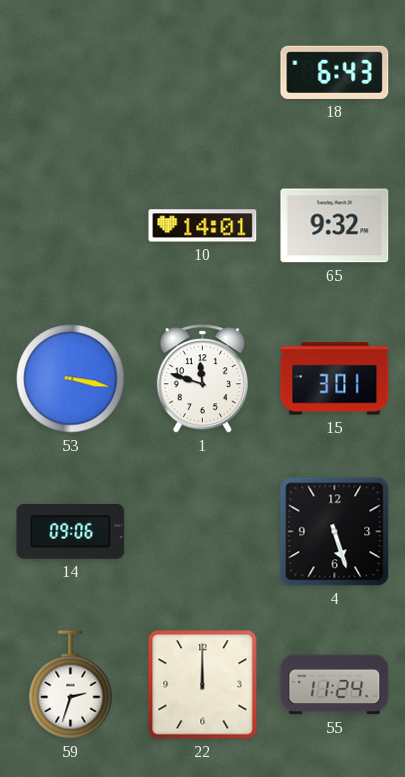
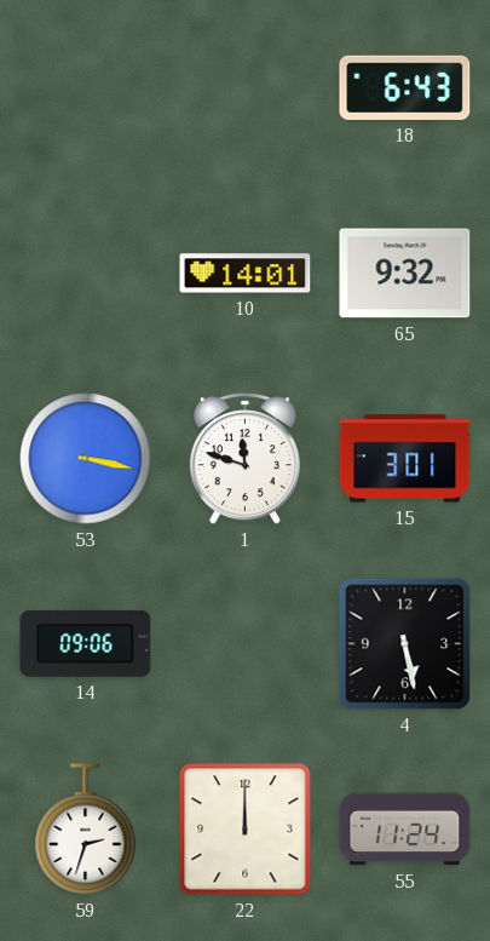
4: 5:27 -> 5:28 (405, 644)
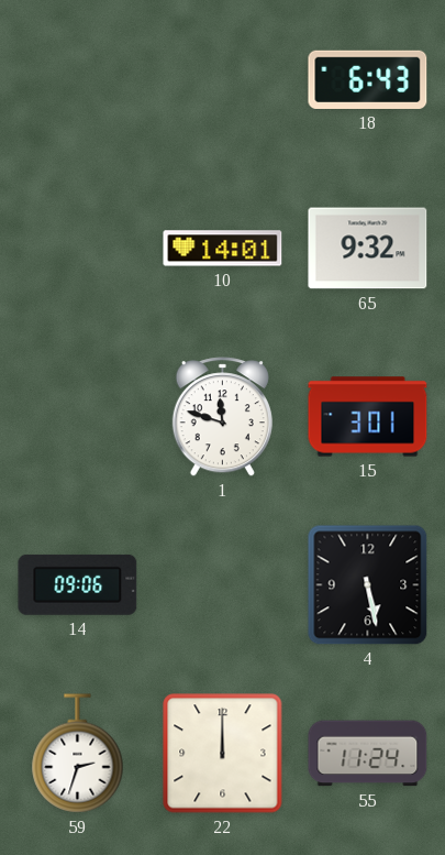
53: 3:17 -> none (86, 459)
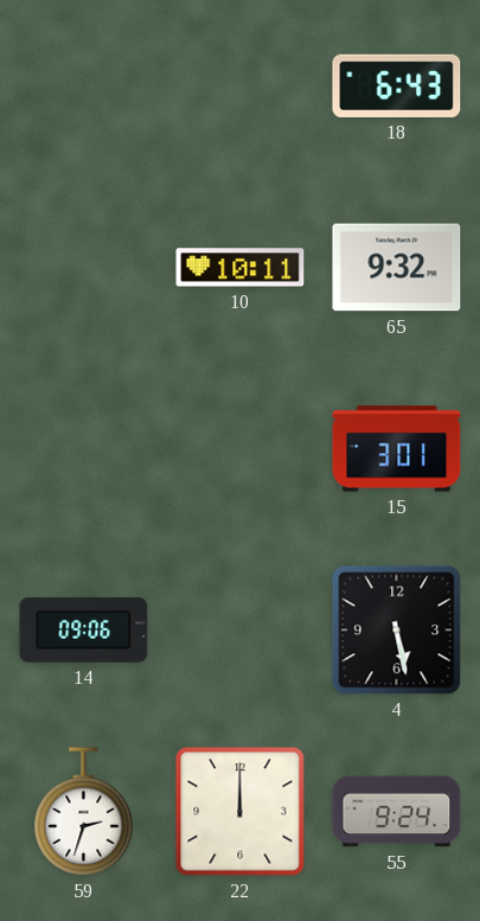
10: 14:01 -> 10:11 (241, 268)
1: 11:48 -> none (222, 417)
55: 11:24 -> 9:24 (397, 812)
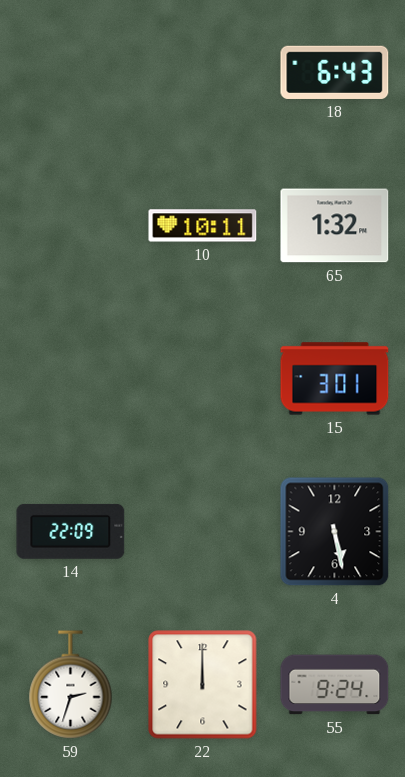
65: 9:32 -> 1:32 (335, 226)
14: 09:06 -> 22:09 (71, 531)
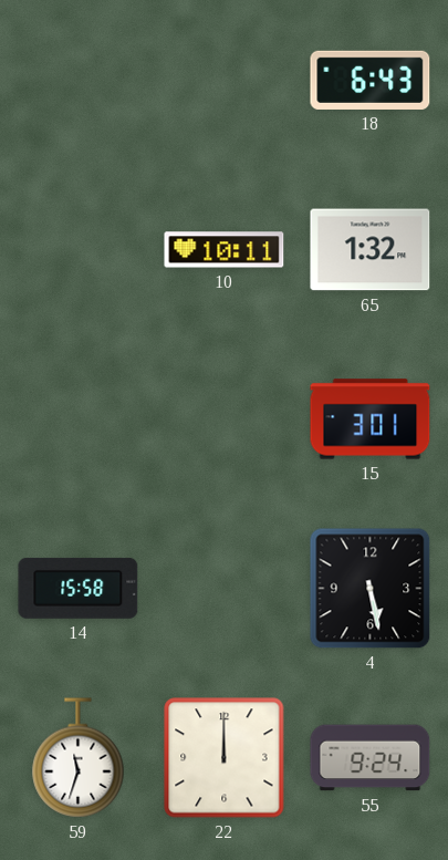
14: 22:09 -> 15:58 (79, 588)
59: 2:33 -> 11:33 (79, 758)
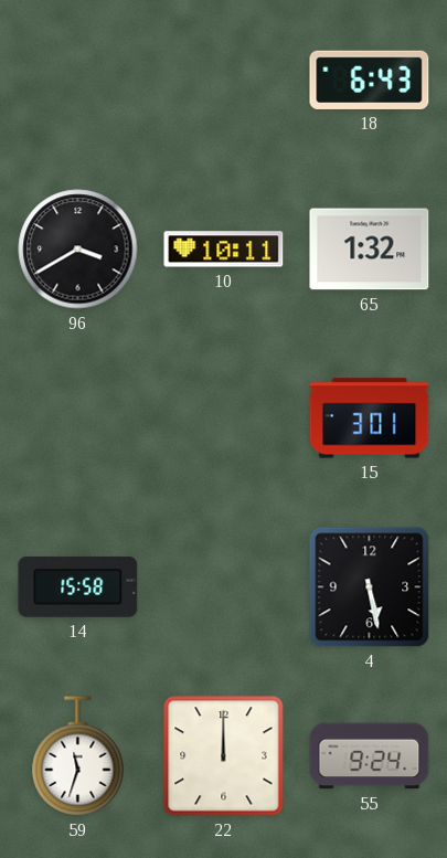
96: none -> 3:40 (78, 250)
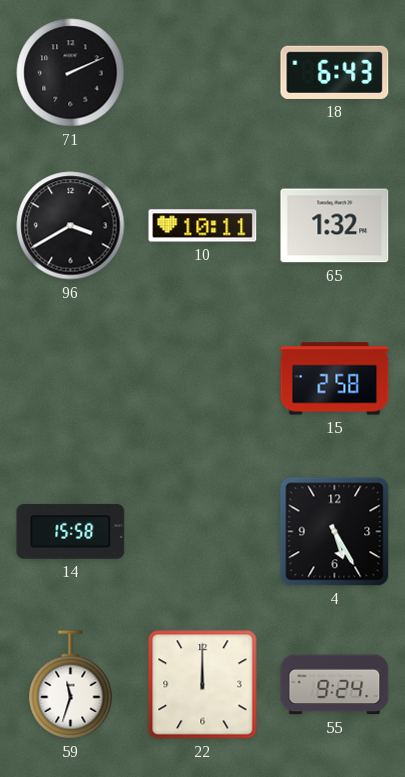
71: none -> 2:11 (71, 73)
15: 3:01 -> 2:58 (335, 379)
4: 5:28 -> 5:25 (335, 532)
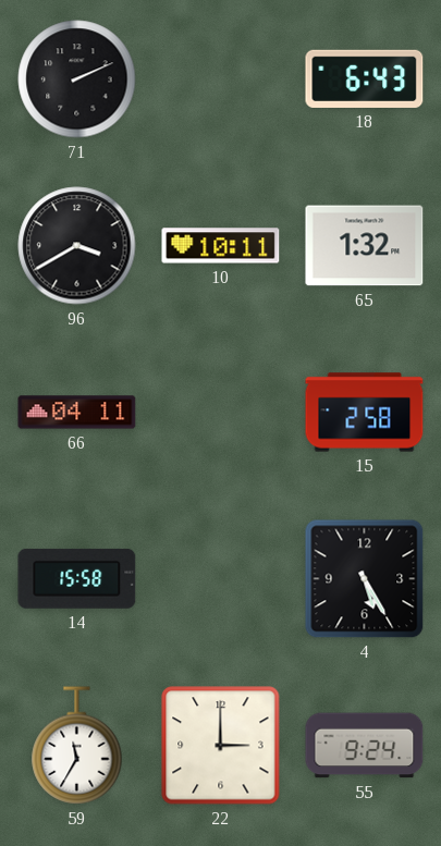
66: none -> 04:11 (77, 413)
59: 11:33 -> 11:35 (77, 746)
22: 12:00 -> 3:00 (221, 746)
